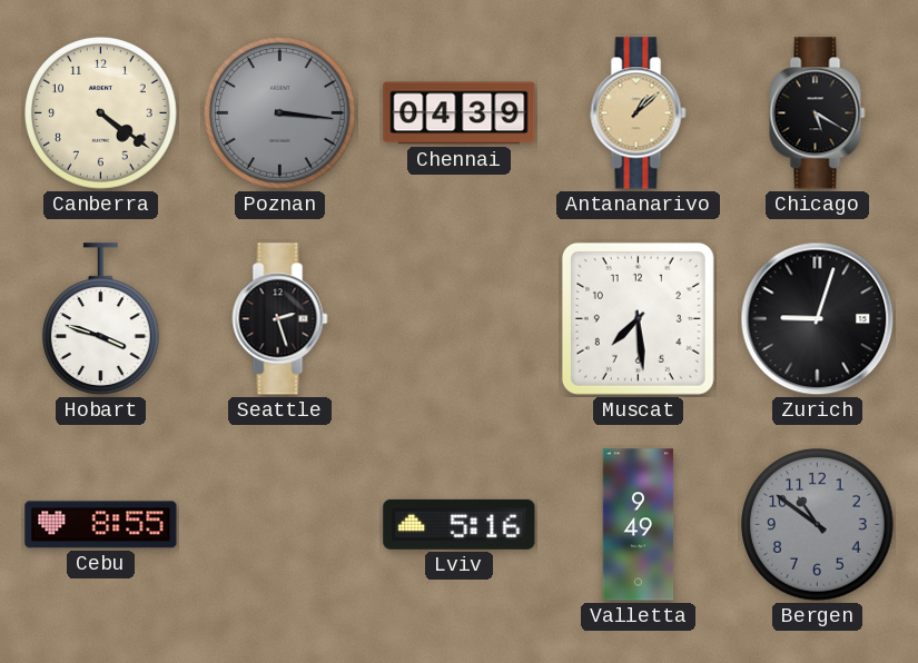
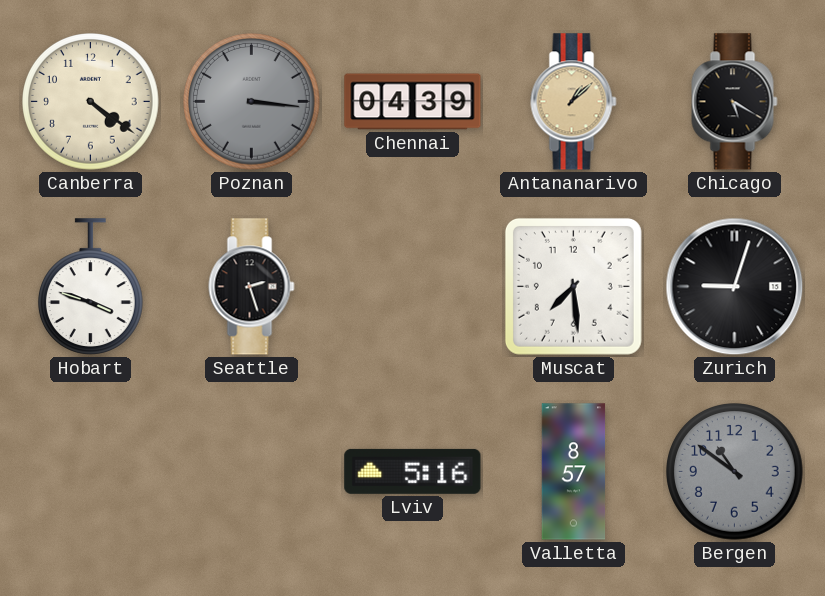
Cebu: 8:55 -> none (101, 525)
Valletta: 9:49 -> 8:57 (574, 472)
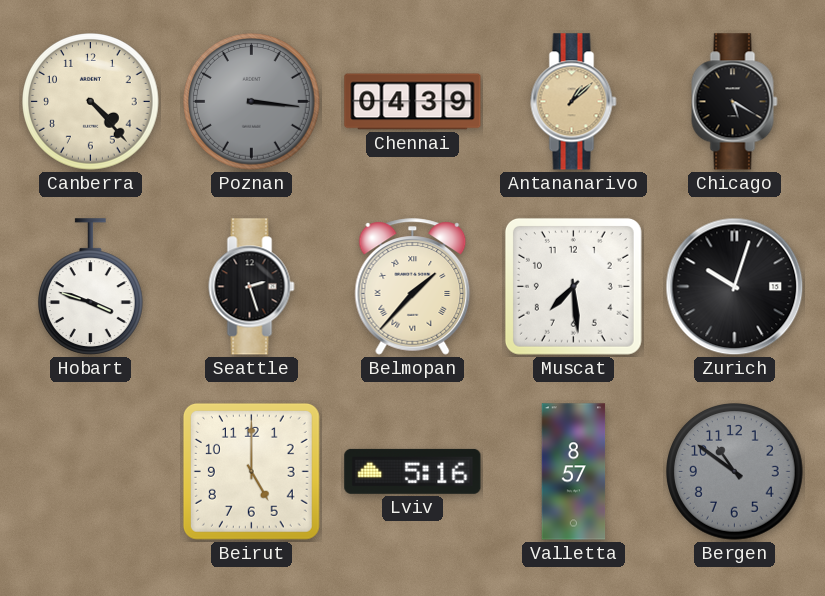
Canberra: 4:21 -> 4:23 (91, 102)
Belmopan: none -> 1:37 (413, 287)
Zurich: 9:03 -> 10:03 (735, 287)
Beirut: none -> 5:00 (251, 471)
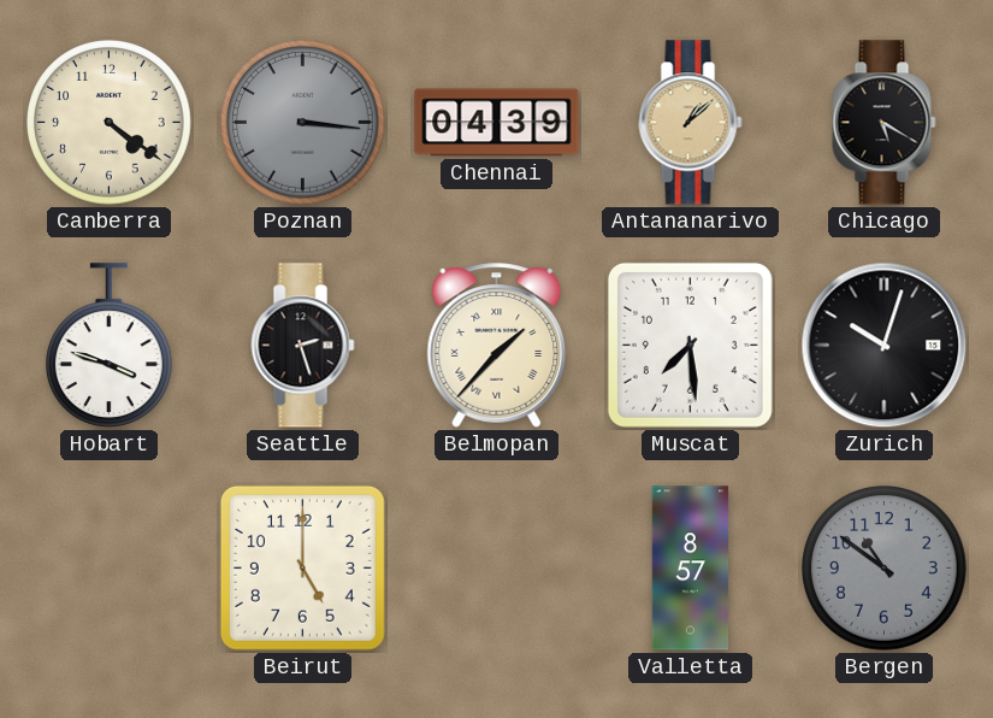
Canberra: 4:23 -> 4:21 (110, 123)
Lviv: 5:16 -> none (413, 471)
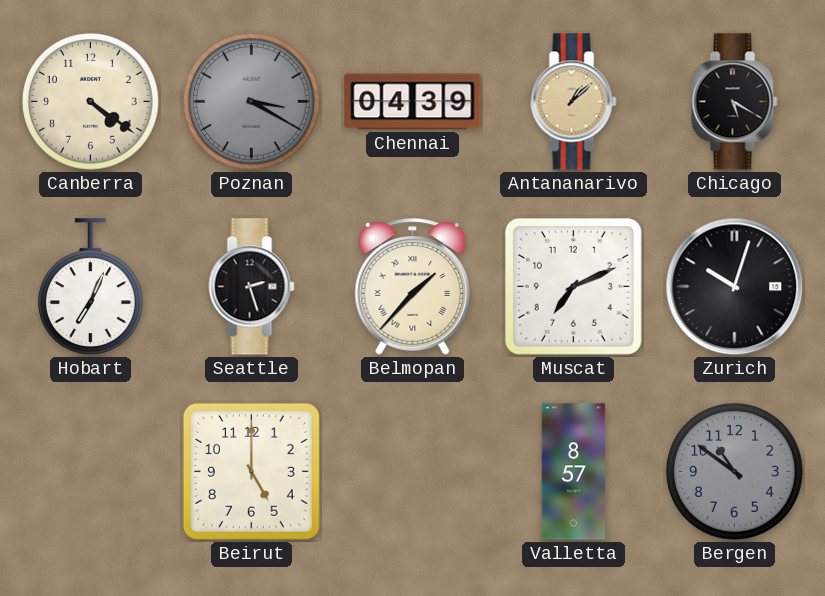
Poznan: 3:16 -> 3:20 (252, 102)
Hobart: 3:48 -> 7:04 (90, 287)
Muscat: 7:29 -> 7:11 (573, 286)
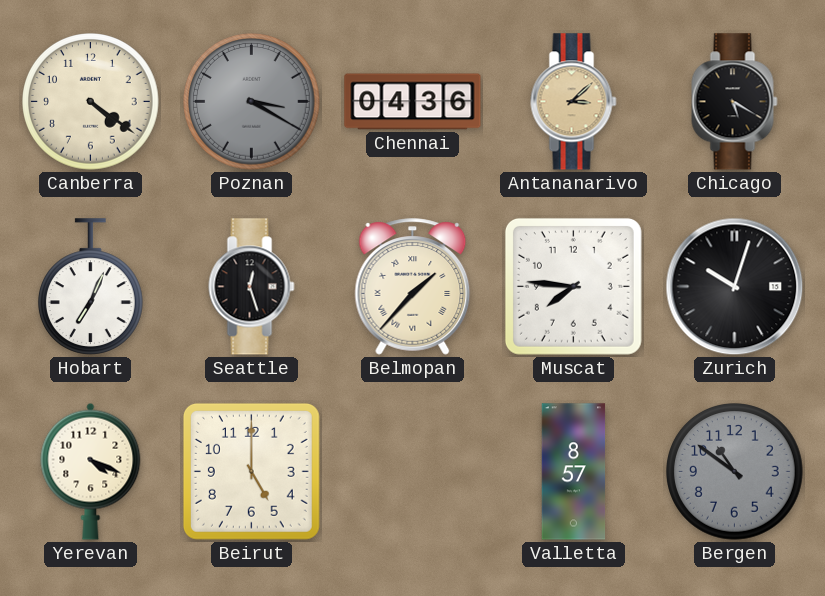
Chennai: 04:39 -> 04:36 (413, 102)
Antananarivo: 1:08 -> 3:08 (574, 102)
Seattle: 2:27 -> 12:27 (252, 287)
Muscat: 7:11 -> 7:46 (573, 286)
Yerevan: none -> 4:19 (91, 471)
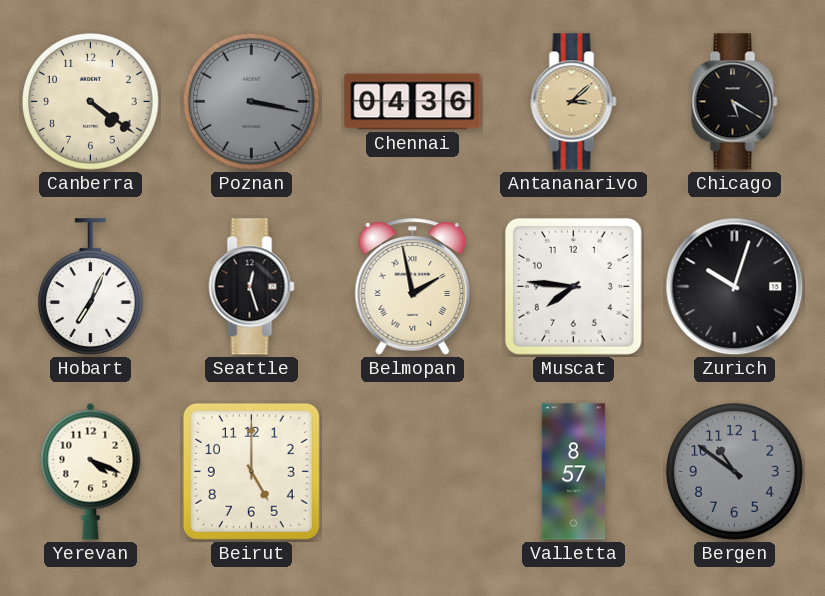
Poznan: 3:20 -> 3:17 (252, 102)
Belmopan: 1:37 -> 1:58 (413, 287)
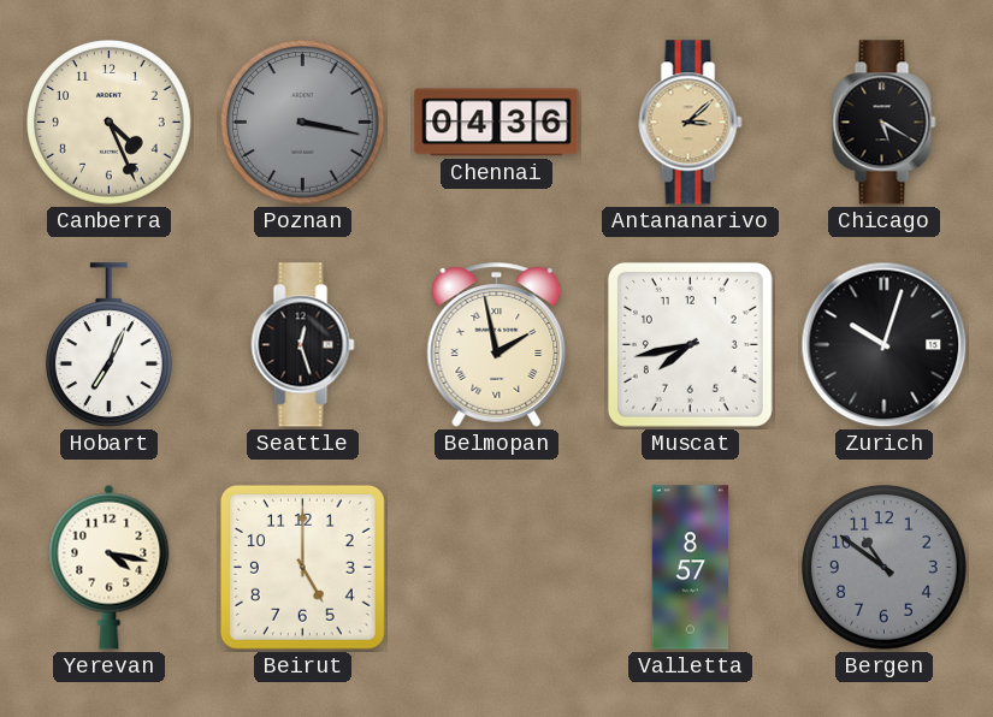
Canberra: 4:21 -> 4:26 (110, 123)
Muscat: 7:46 -> 7:43 (690, 344)
Yerevan: 4:19 -> 4:17 (110, 567)
